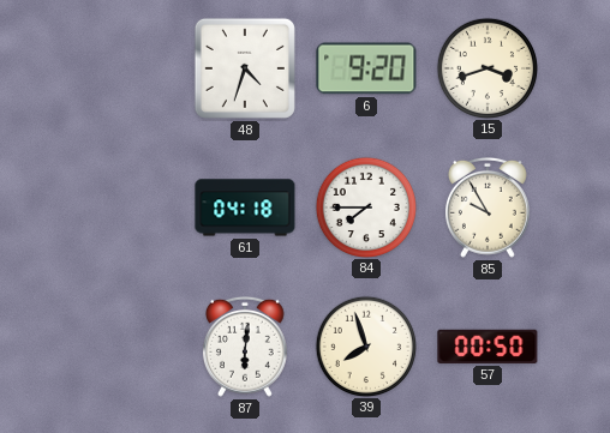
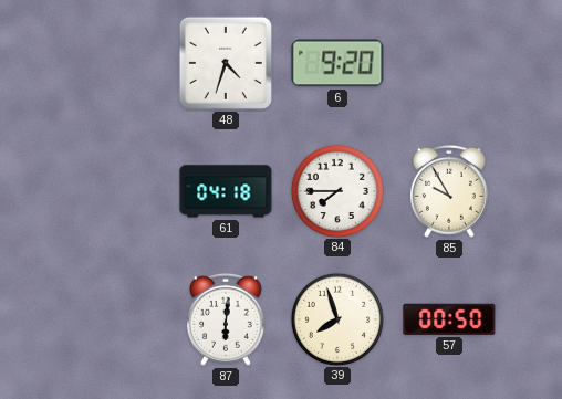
15: 3:42 -> none (486, 67)
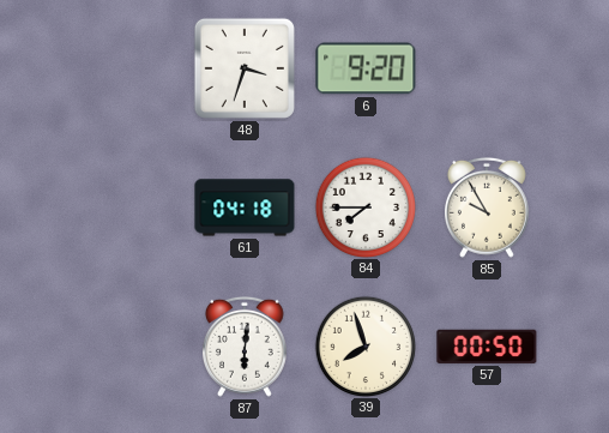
48: 4:33 -> 3:33 (245, 68)
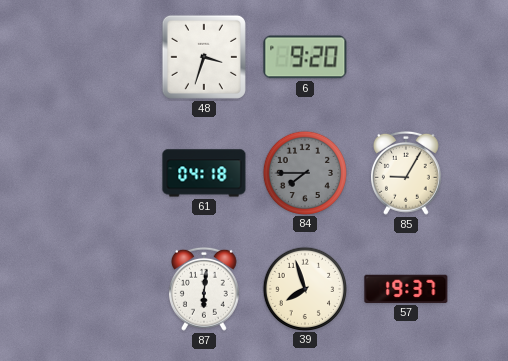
84 dial: white -> grey (304, 172)
85: 9:55 -> 9:05 (406, 173)
57: 00:50 -> 19:37 (406, 289)
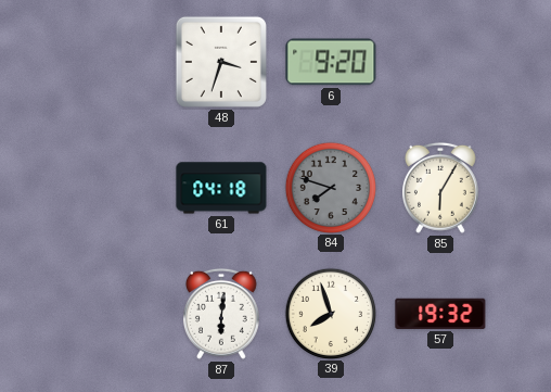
84: 7:45 -> 7:48 (330, 187)
85: 9:05 -> 6:05 (440, 188)
57: 19:37 -> 19:32 (440, 314)
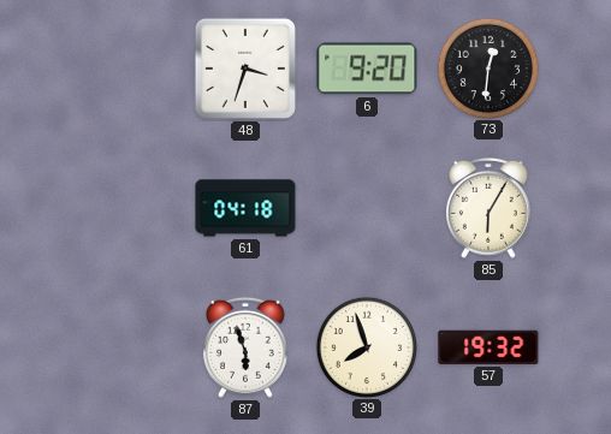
73: none -> 12:31 (487, 67)
84: 7:48 -> none (330, 187)
87: 6:01 -> 5:57 (245, 347)
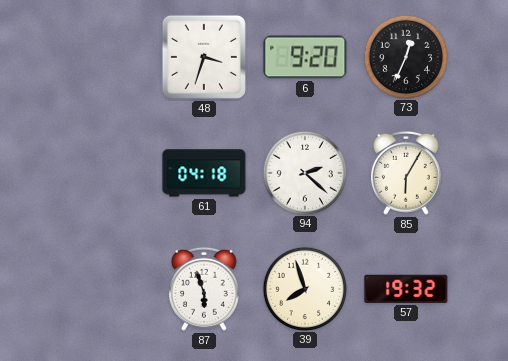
73: 12:31 -> 12:34 (405, 56)
94: none -> 2:22 (304, 172)
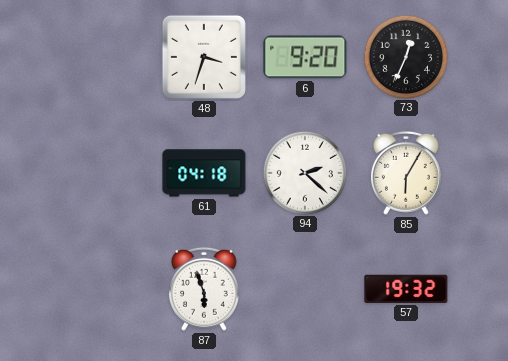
39: 7:57 -> none (304, 288)
